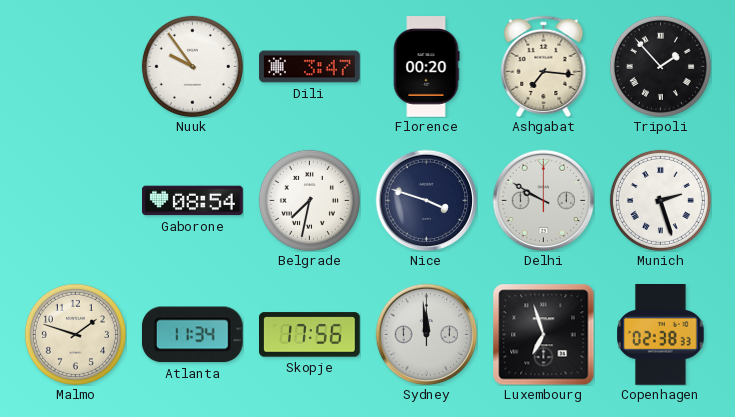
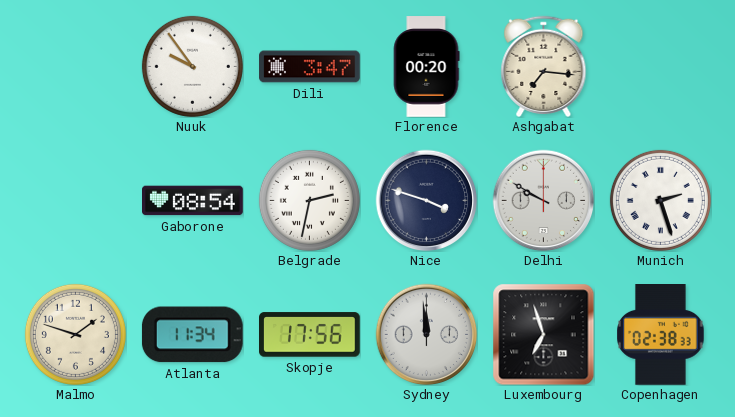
Tripoli: 1:53 -> none (660, 66)
Belgrade: 7:32 -> 2:32 (309, 200)
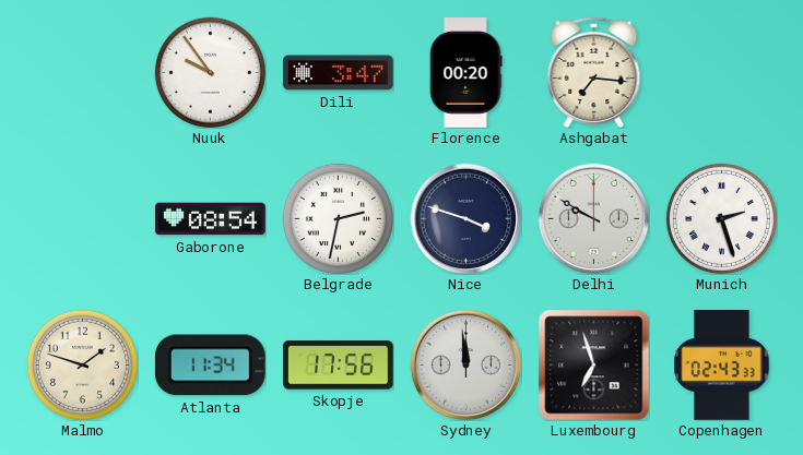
Copenhagen: 02:38 -> 02:43 (722, 366)
